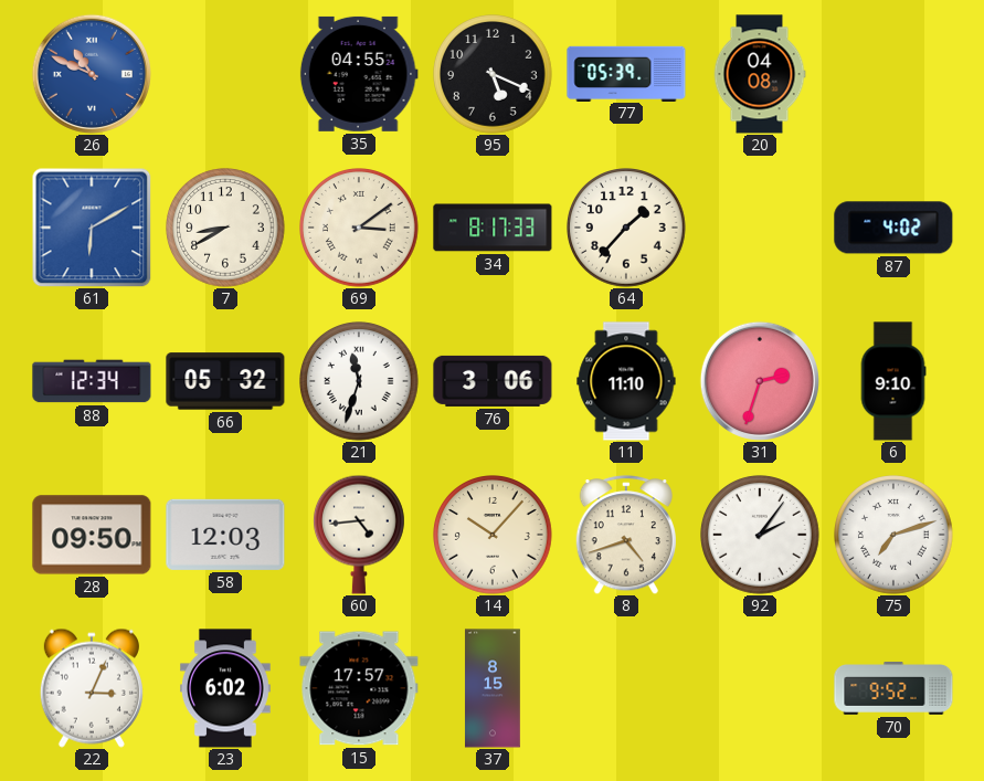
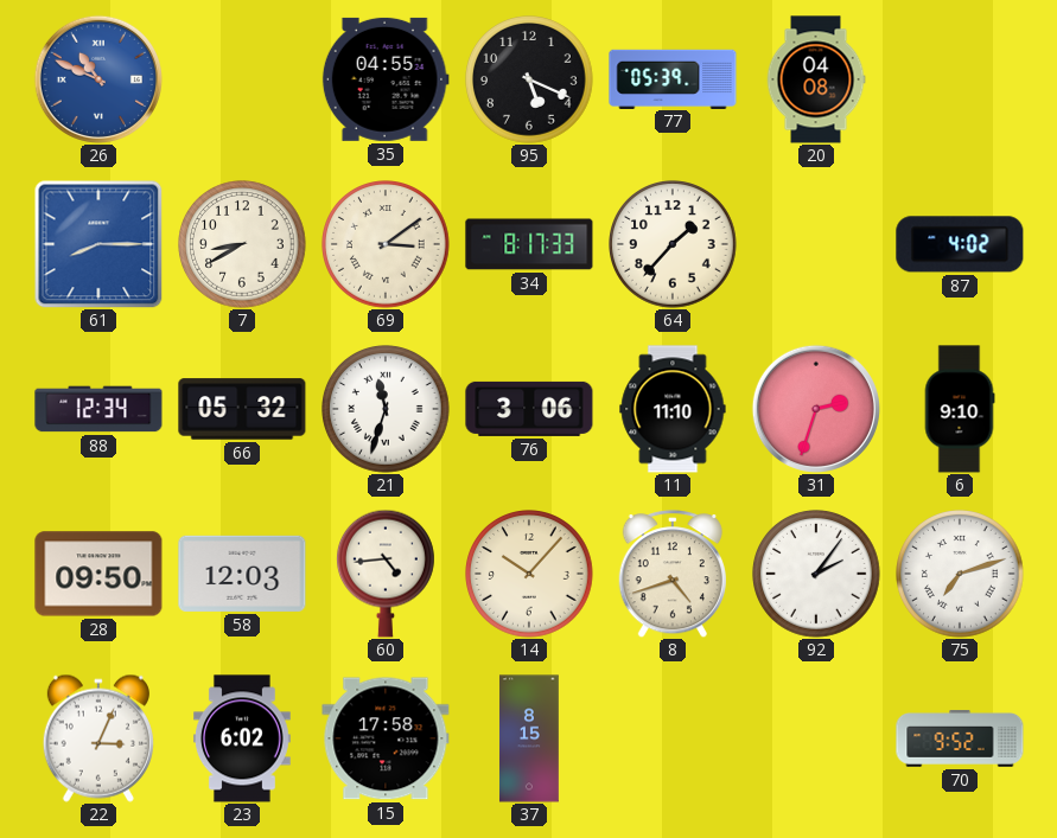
61: 6:10 -> 8:15 (98, 244)
15: 17:57 -> 17:58 (386, 738)
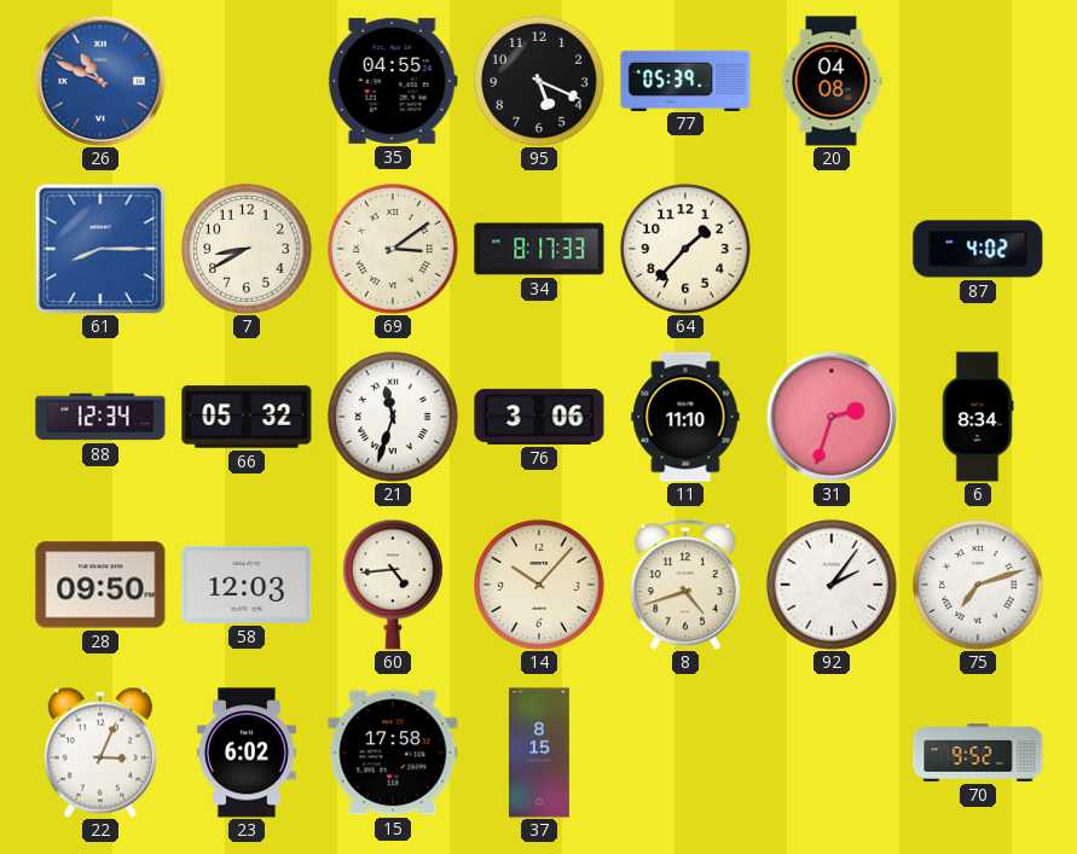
6: 9:10 -> 8:34 (978, 417)
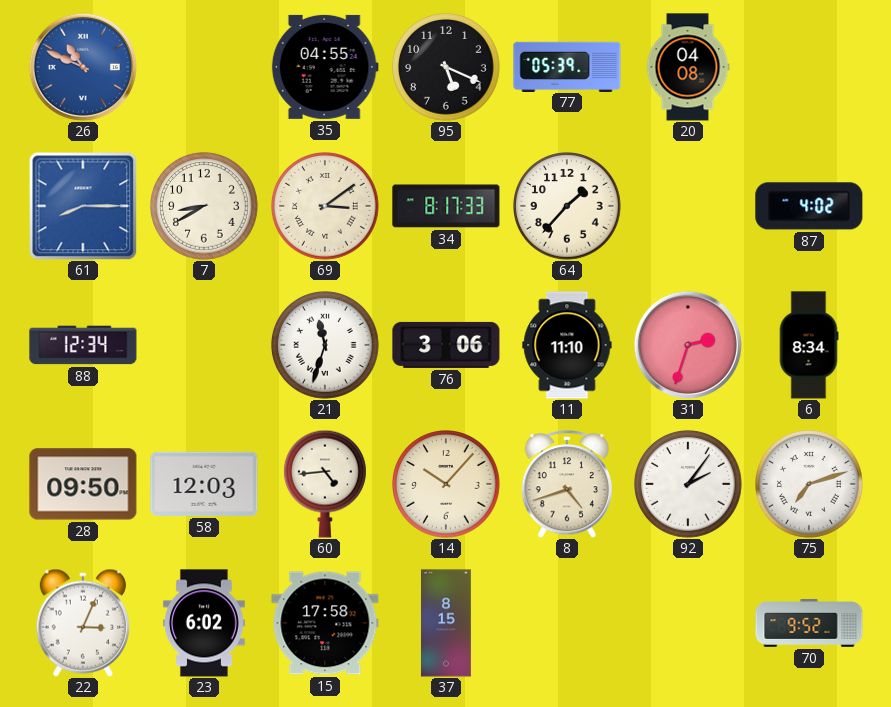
66: 05:32 -> none (247, 417)
